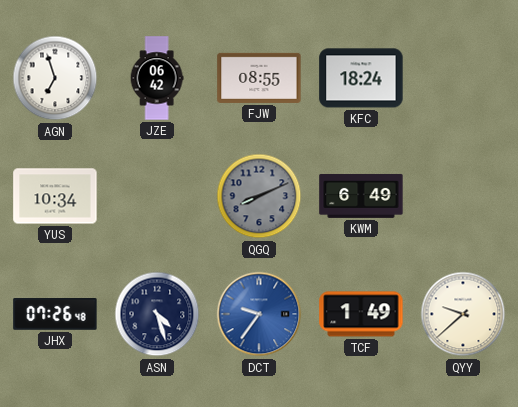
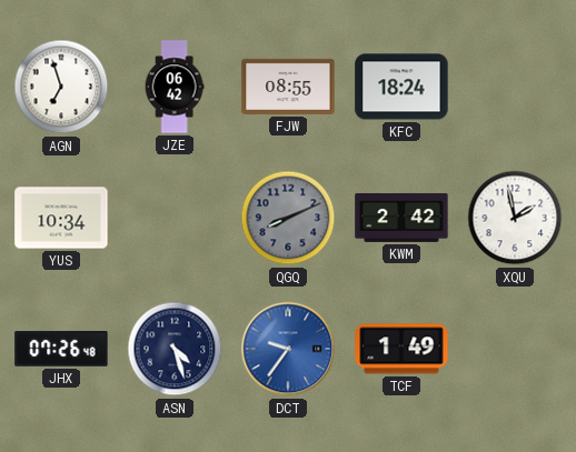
KWM: 6:49 -> 2:42 (401, 218)
XQU: none -> 1:58 (515, 218)
QYY: 9:38 -> none (463, 314)
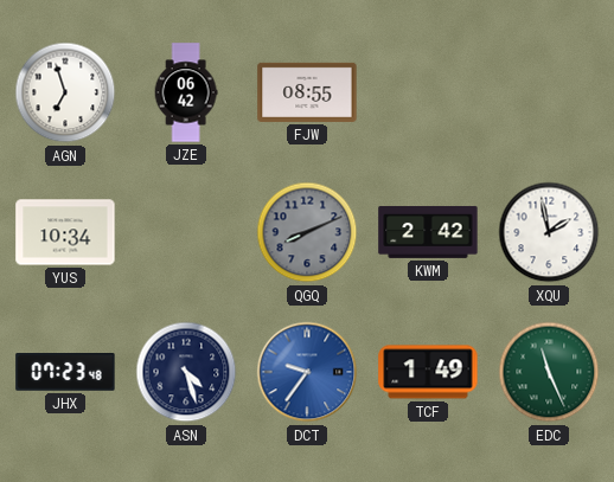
KFC: 18:24 -> none (401, 87)
JHX: 07:26 -> 07:23 (65, 373)
EDC: none -> 11:26 (549, 372)
